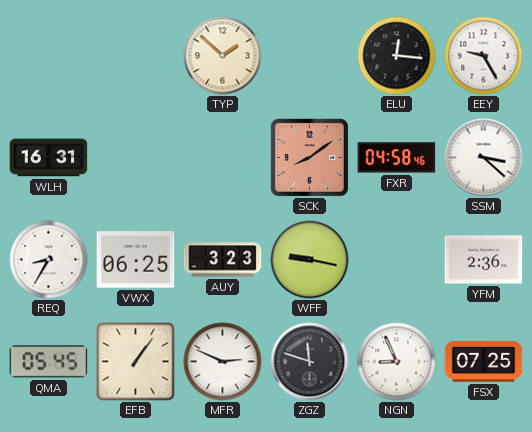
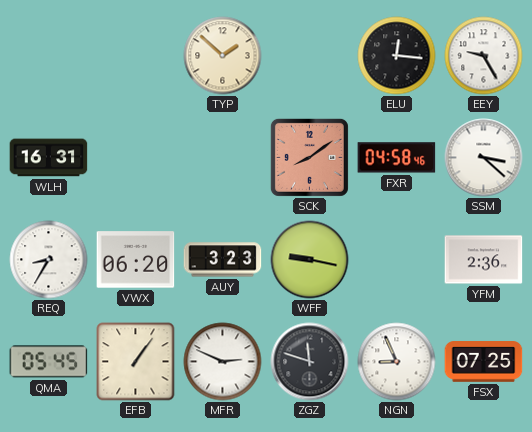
VWX: 06:25 -> 06:20 (136, 260)
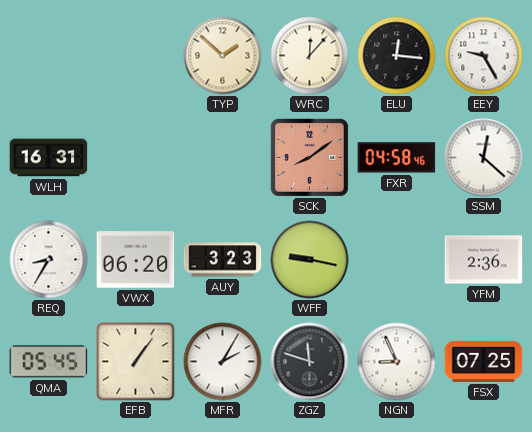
WRC: none -> 12:07 (310, 56)
SSM: 3:22 -> 12:22 (484, 158)
MFR: 2:49 -> 2:05 (223, 362)
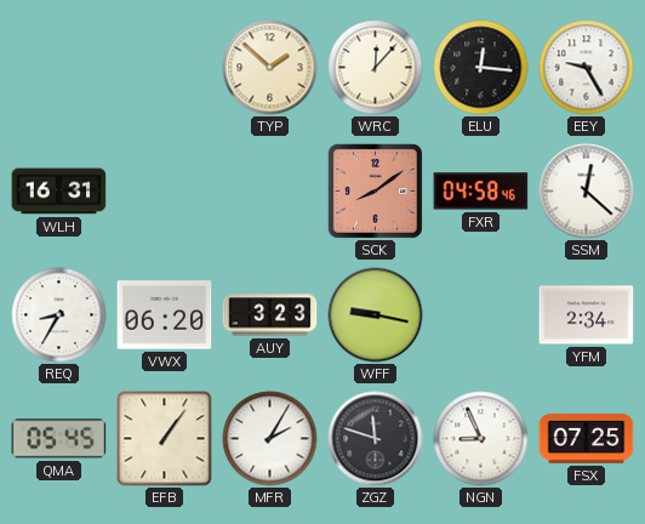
YFM: 2:36 -> 2:34 (587, 315)
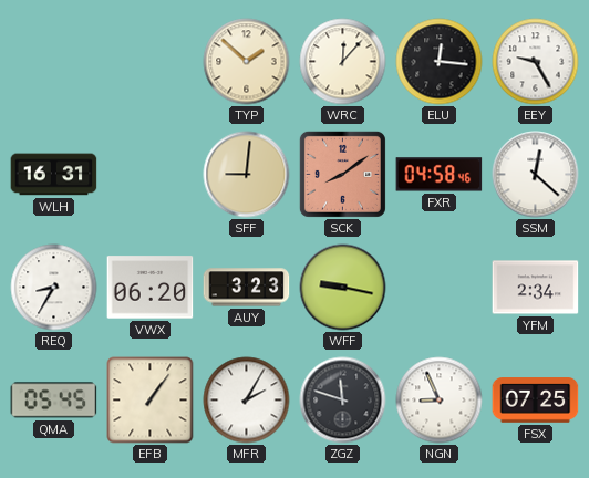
SFF: none -> 9:01 (247, 175)
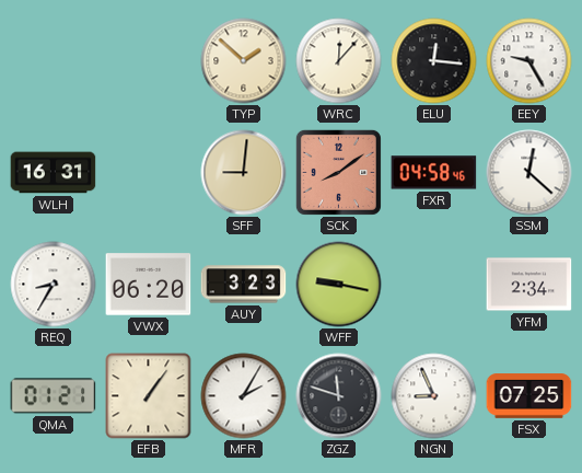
QMA: 05:45 -> 01:21 (54, 396)
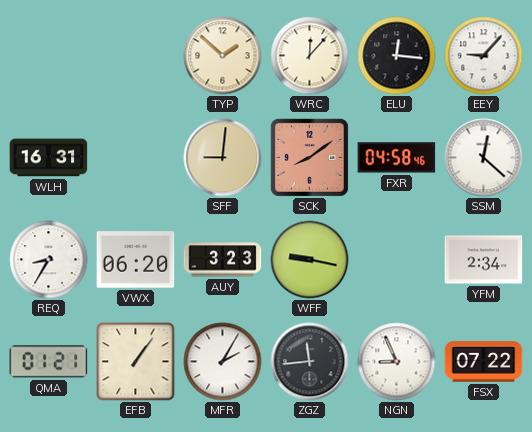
EEY: 9:25 -> 9:07 (484, 56)
ZGZ: 11:48 -> 11:44 (310, 362)
FSX: 07:25 -> 07:22 (484, 362)
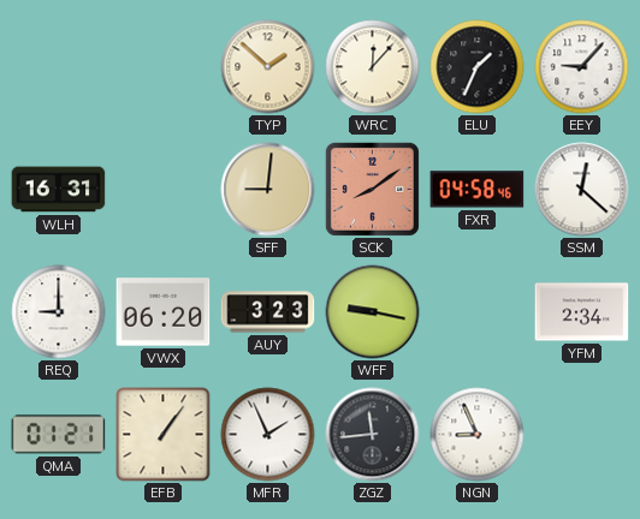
ELU: 12:16 -> 1:34 (478, 67)
REQ: 8:35 -> 9:00 (59, 312)
MFR: 2:05 -> 1:56 (268, 435)
FSX: 07:22 -> none (484, 362)
